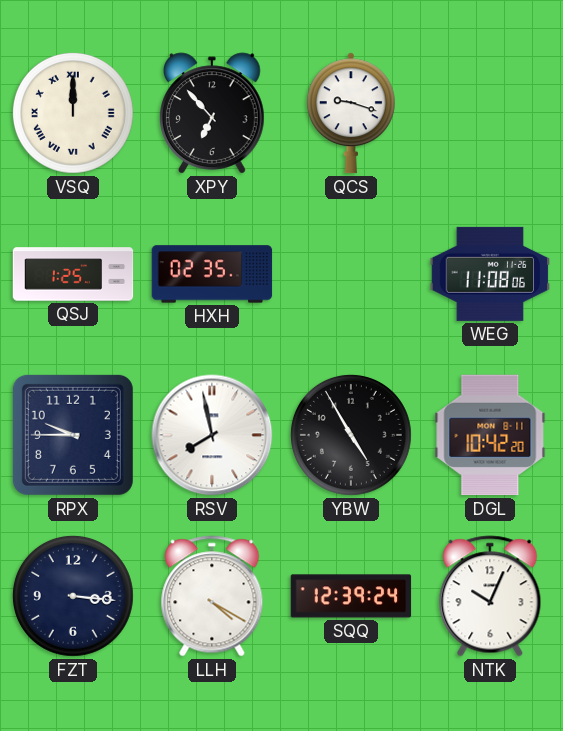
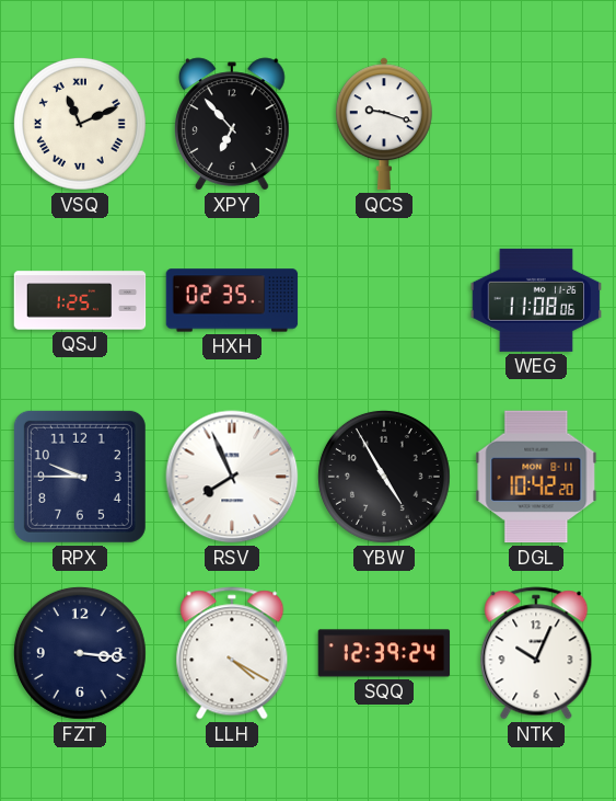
VSQ: 12:00 -> 11:11 (80, 124)
RSV: 7:58 -> 7:56 (232, 477)
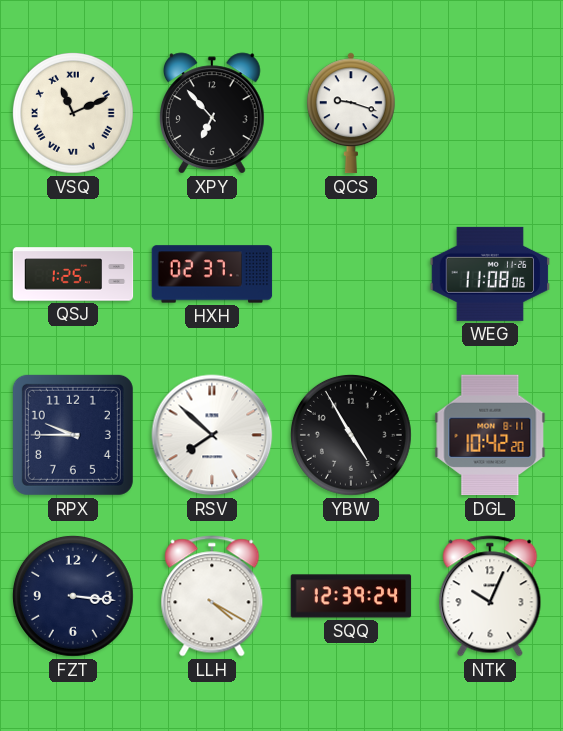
HXH: 02:35 -> 02:37 (212, 274)
RSV: 7:56 -> 7:52 (212, 435)
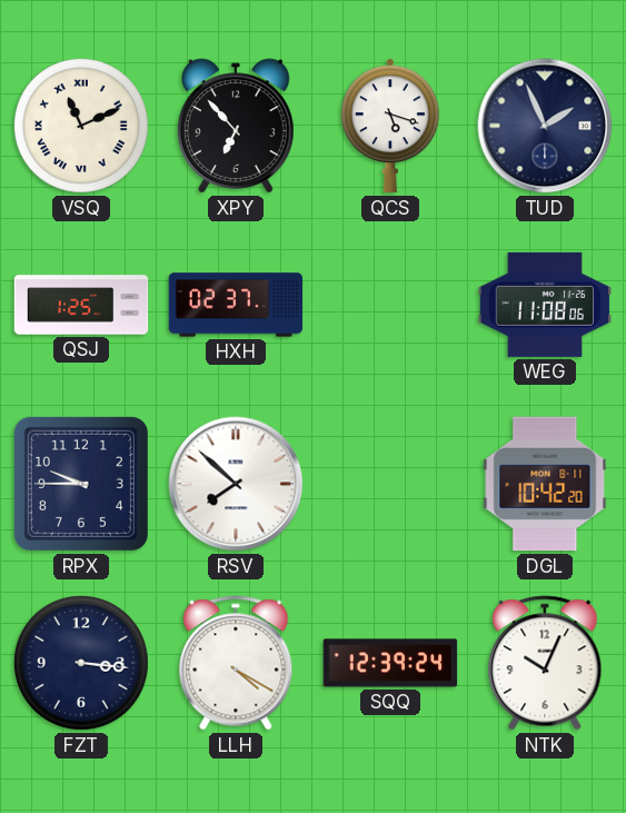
QCS: 9:18 -> 5:18 (390, 126)
TUD: none -> 1:56 (545, 126)
YBW: 4:55 -> none (351, 435)
